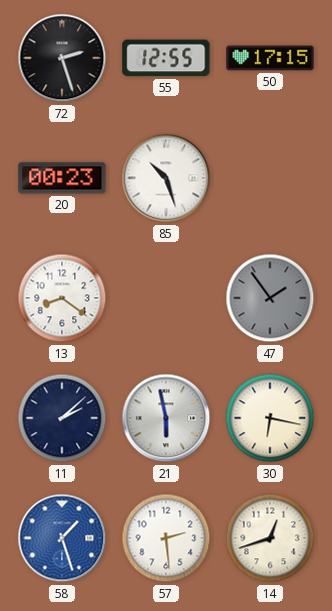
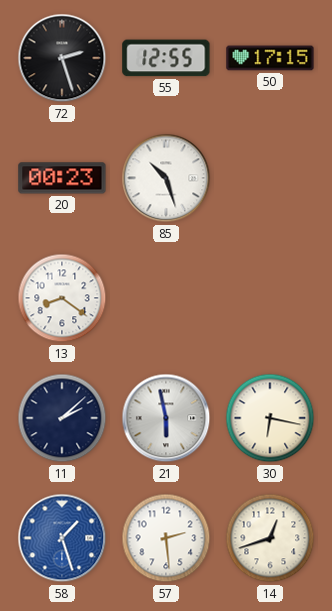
47: 1:54 -> none (270, 298)
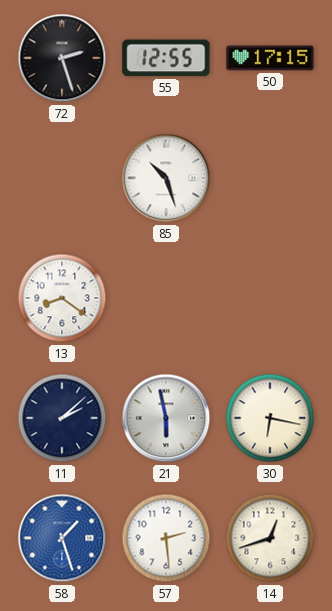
20: 00:23 -> none (62, 178)
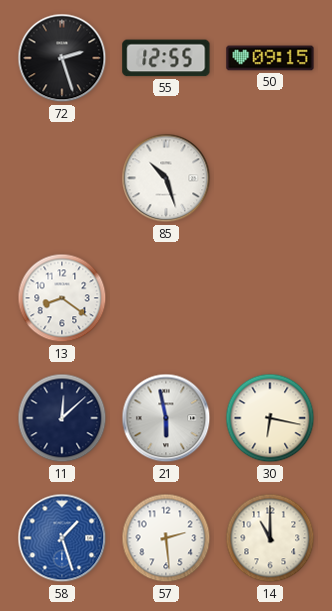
50: 17:15 -> 09:15 (270, 58)
11: 2:08 -> 12:08 (62, 418)
14: 12:42 -> 11:00 (270, 538)
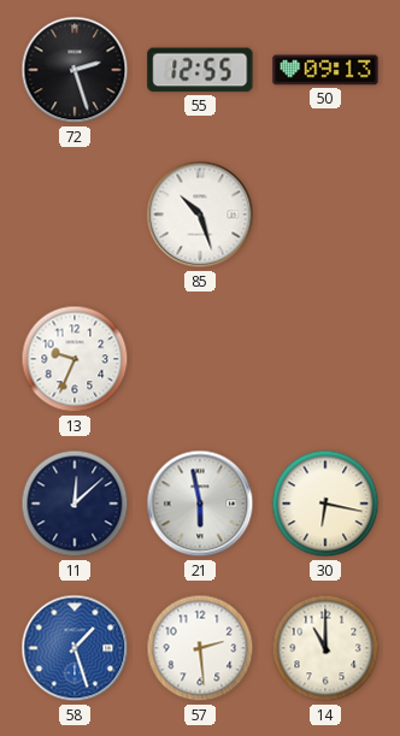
50: 09:15 -> 09:13 (325, 70)
13: 8:21 -> 9:34 (75, 359)
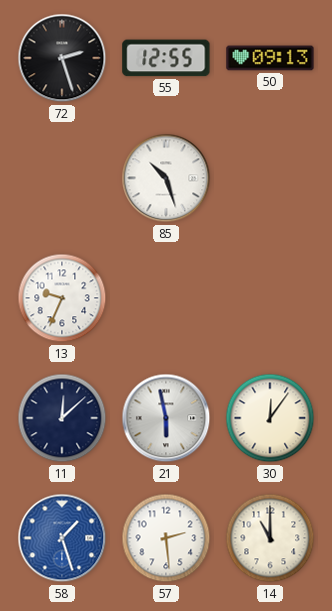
30: 6:17 -> 12:06 (270, 418)
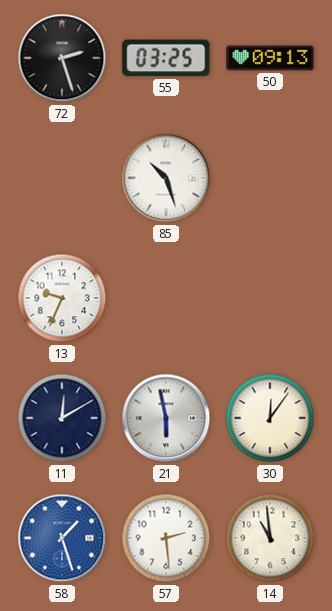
55: 12:55 -> 03:25 (166, 58)
11: 12:08 -> 12:10 (62, 418)
14: 11:00 -> 10:59 (270, 538)
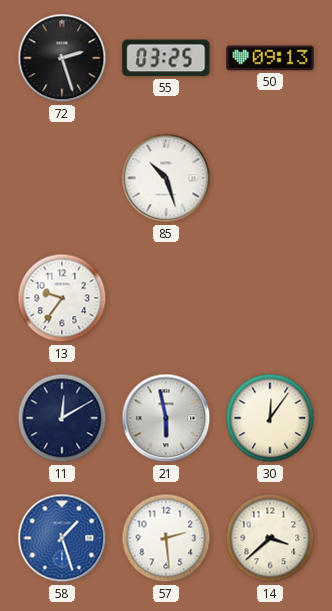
13: 9:34 -> 9:36 (62, 298)
14: 10:59 -> 3:38 (270, 538)
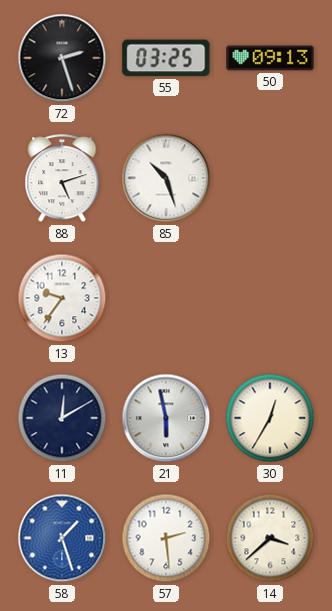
88: none -> 5:12 (62, 179)
30: 12:06 -> 12:35 (270, 418)
